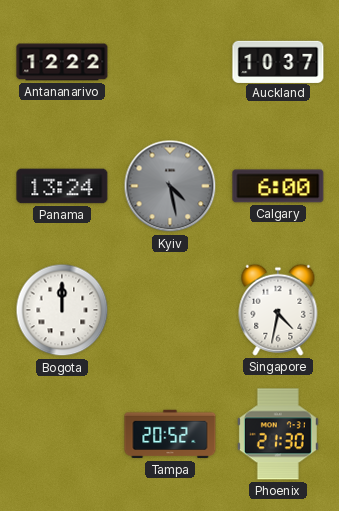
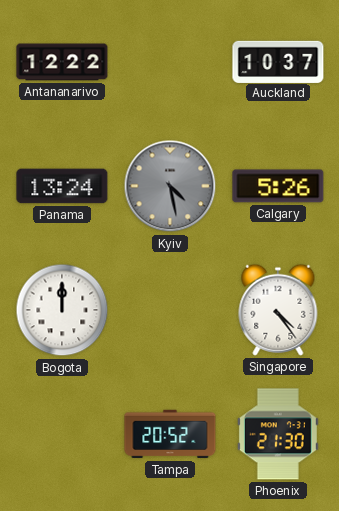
Calgary: 6:00 -> 5:26 (278, 186)
Singapore: 4:32 -> 4:24 (278, 310)
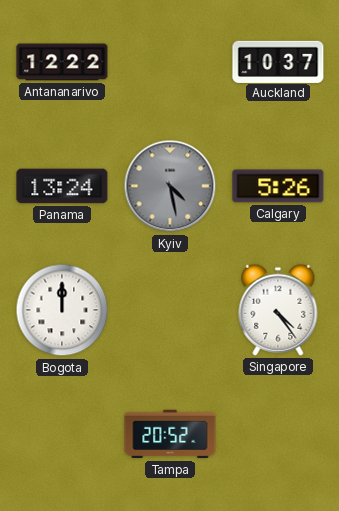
Phoenix: 21:30 -> none (278, 434)
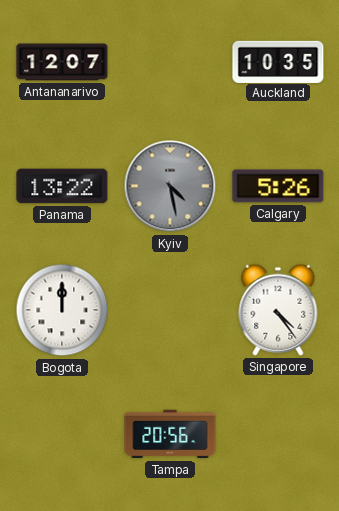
Antananarivo: 12:22 -> 12:07 (62, 62)
Auckland: 10:37 -> 10:35 (278, 61)
Panama: 13:24 -> 13:22 (62, 186)
Tampa: 20:52 -> 20:56 (170, 434)
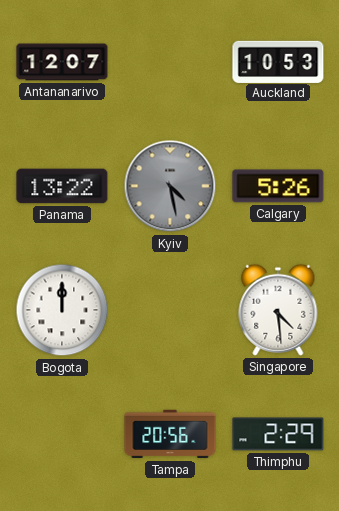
Auckland: 10:35 -> 10:53 (278, 61)
Singapore: 4:24 -> 4:29 (278, 310)
Thimphu: none -> 2:29 (278, 434)
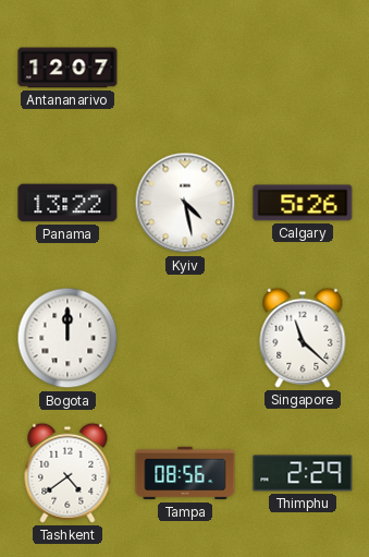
Auckland: 10:53 -> none (278, 61)
Kyiv dial: grey -> white (185, 203)
Singapore: 4:29 -> 11:22 (303, 338)
Tashkent: none -> 4:39 (67, 473)
Tampa: 20:56 -> 08:56 (185, 473)
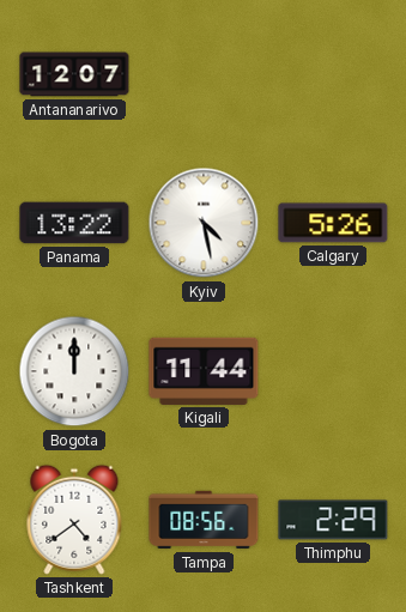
Kigali: none -> 11:44 (204, 371)
Singapore: 11:22 -> none (303, 338)
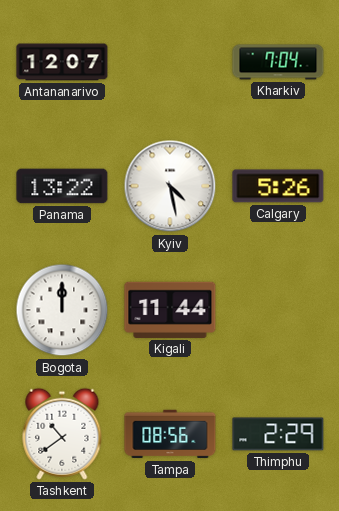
Kharkiv: none -> 7:04 (278, 62)
Tashkent: 4:39 -> 10:39 (62, 434)
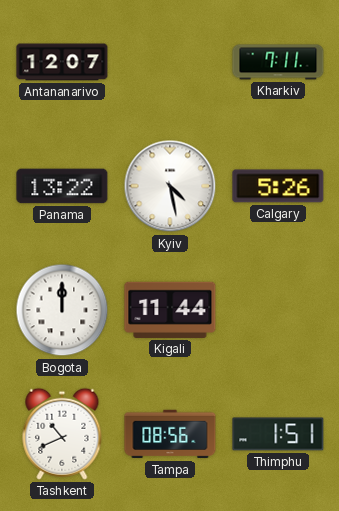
Kharkiv: 7:04 -> 7:11 (278, 62)
Tashkent: 10:39 -> 10:41 (62, 434)
Thimphu: 2:29 -> 1:51 (278, 434)
